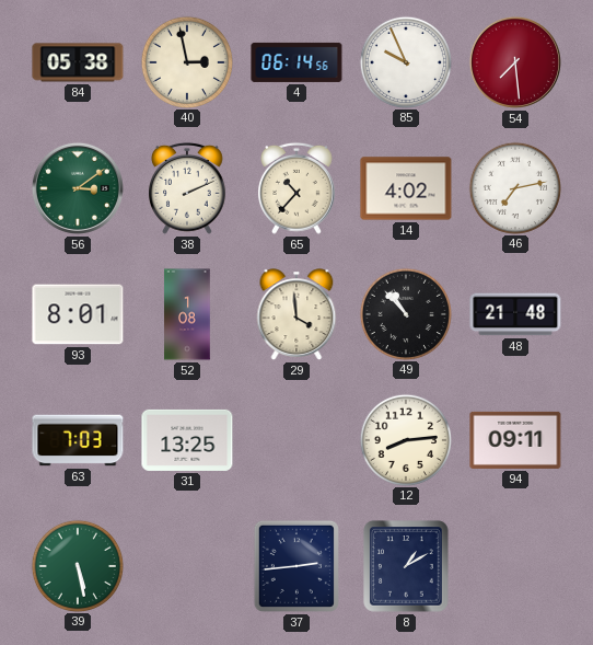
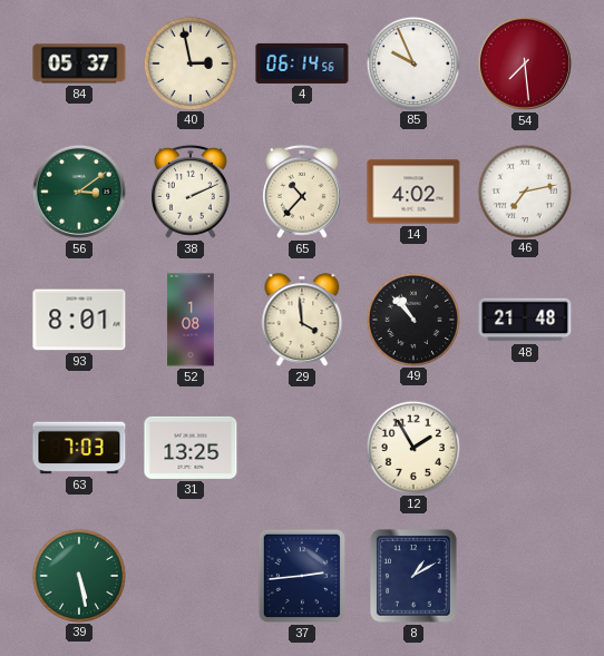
84: 05:38 -> 05:37 (79, 63)
12: 8:14 -> 1:55 (412, 447)
94: 09:11 -> none (515, 440)
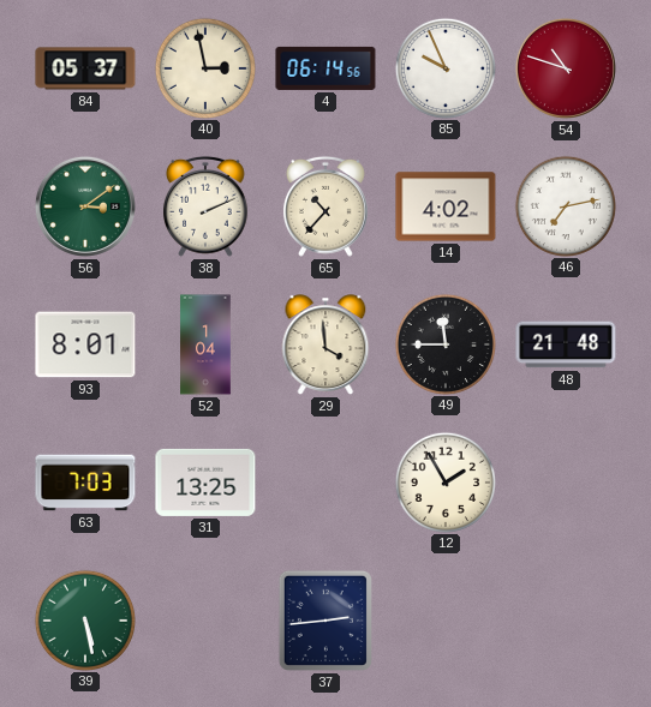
54: 7:29 -> 10:48 (566, 68)
52: 1:08 -> 1:04 (205, 344)
49: 10:53 -> 11:45 (444, 343)
8: 1:10 -> none (413, 576)
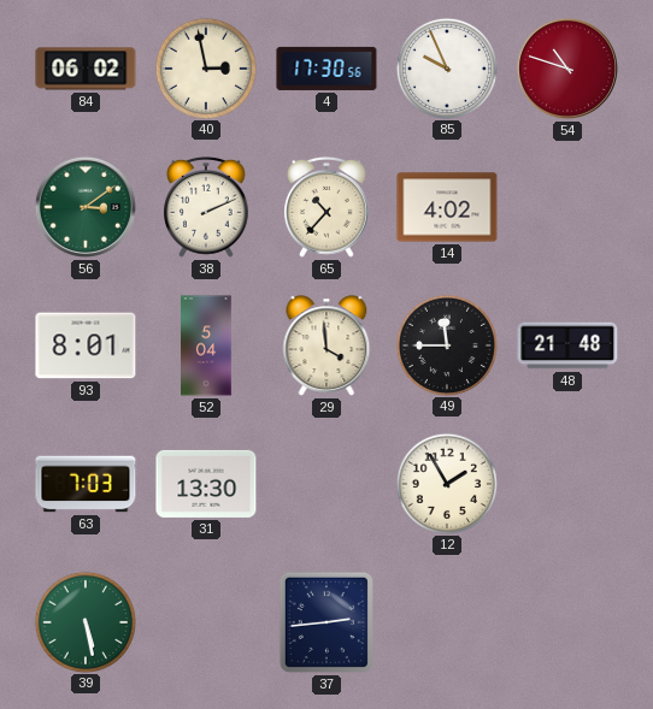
84: 05:37 -> 06:02 (86, 69)
4: 06:14 -> 17:30 (326, 69)
46: 7:13 -> none (565, 205)
52: 1:04 -> 5:04 (206, 345)
31: 13:25 -> 13:30 (206, 484)
